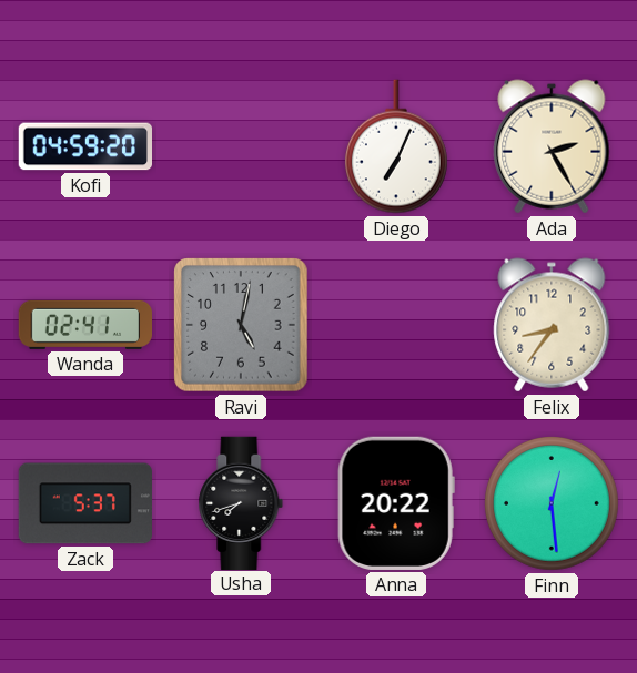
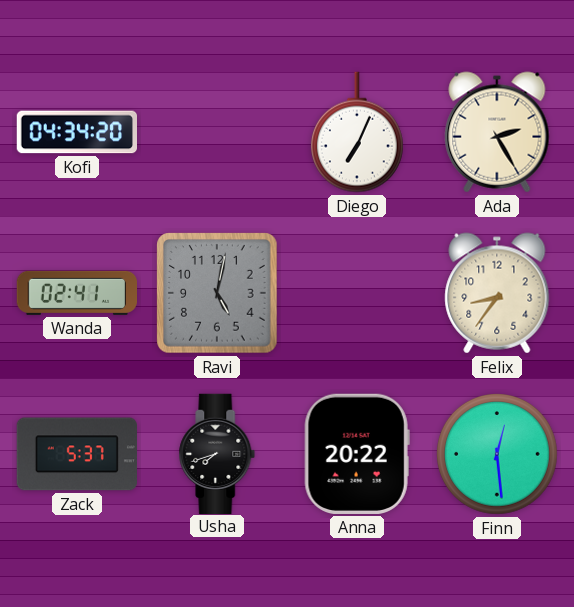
Kofi: 04:59 -> 04:34 (77, 132)
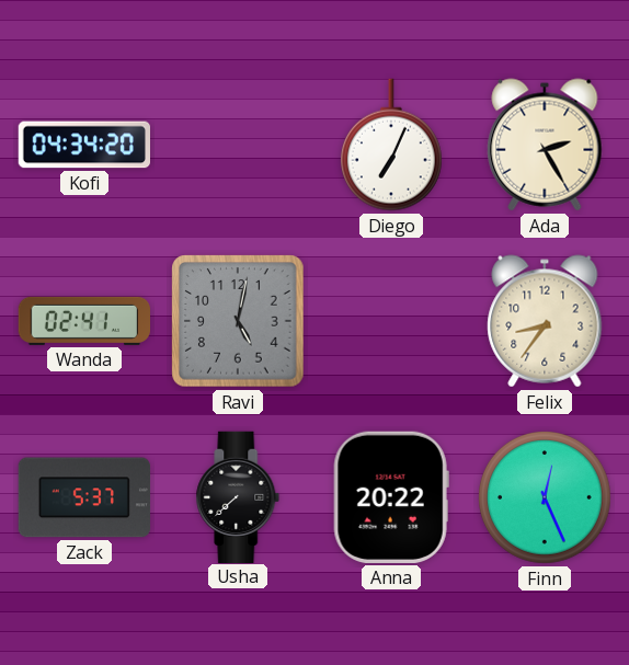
Usha: 7:42 -> 7:38 (238, 496)
Finn: 12:29 -> 12:26 (546, 498)
